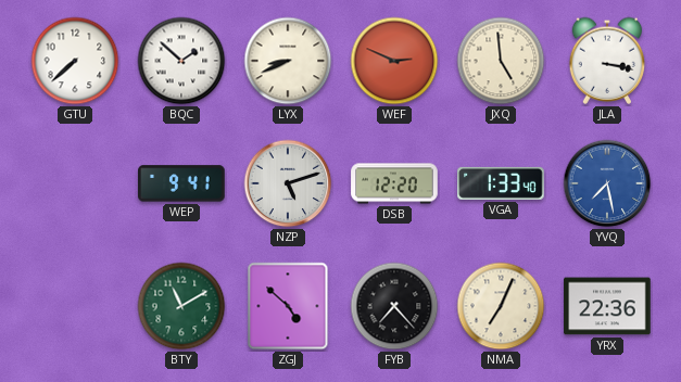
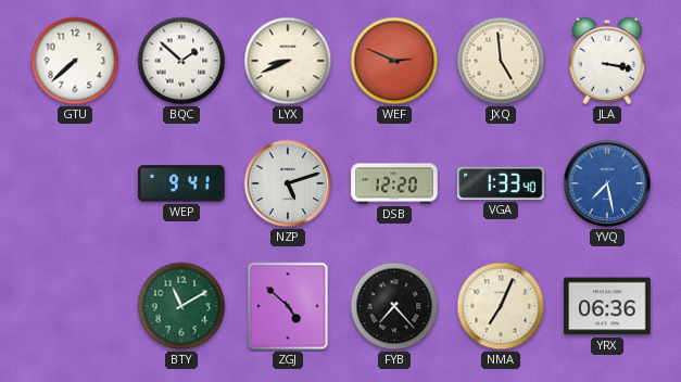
YRX: 22:36 -> 06:36 (607, 306)
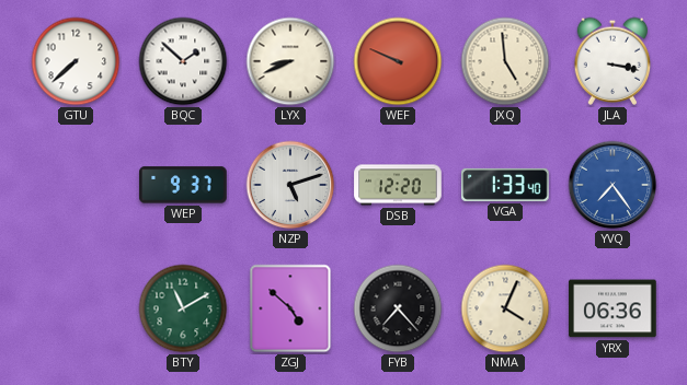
WEF: 2:49 -> 9:49 (398, 61)
WEP: 9:41 -> 9:37 (183, 185)
YVQ: 7:28 -> 7:24 (612, 185)
NMA: 7:04 -> 4:04 (505, 308)
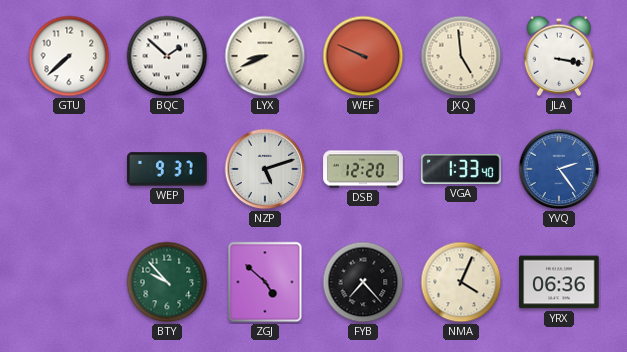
YVQ: 7:24 -> 2:24 (559, 169)
BTY: 11:10 -> 9:53 (167, 282)
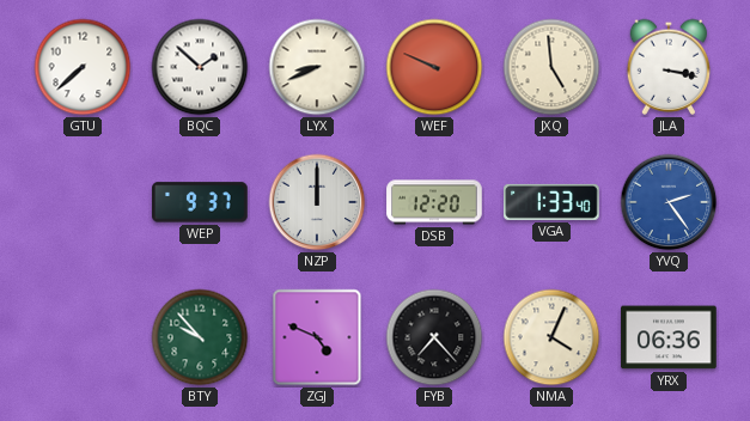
NZP: 5:12 -> 12:00 (317, 202)
ZGJ: 4:52 -> 4:49 (317, 337)
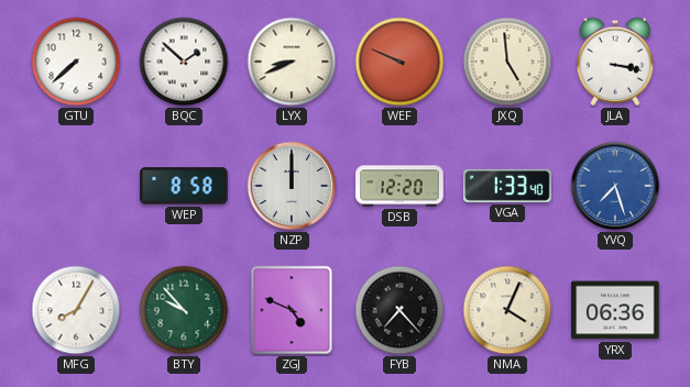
WEP: 9:37 -> 8:58 (184, 186)
YVQ: 2:24 -> 7:27 (615, 186)
MFG: none -> 8:05 (76, 310)
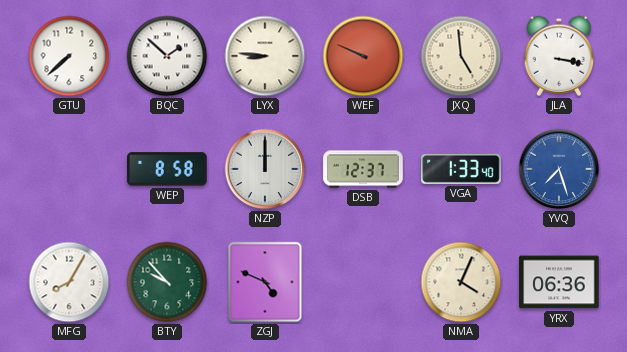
LYX: 8:41 -> 8:46 (265, 56)
DSB: 12:20 -> 12:37 (363, 169)
FYB: 7:23 -> none (399, 310)
